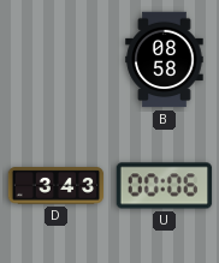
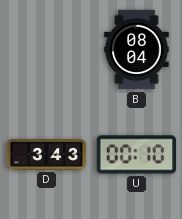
B: 08:58 -> 08:04 (137, 50)
U: 00:06 -> 00:10 (137, 155)
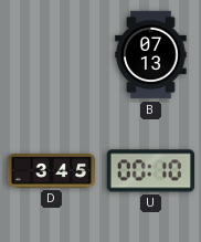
B: 08:04 -> 07:13 (151, 55)
D: 3:43 -> 3:45 (52, 171)
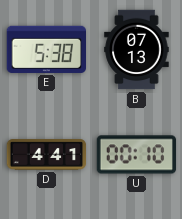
E: none -> 5:38 (46, 49)
D: 3:45 -> 4:41 (47, 155)
